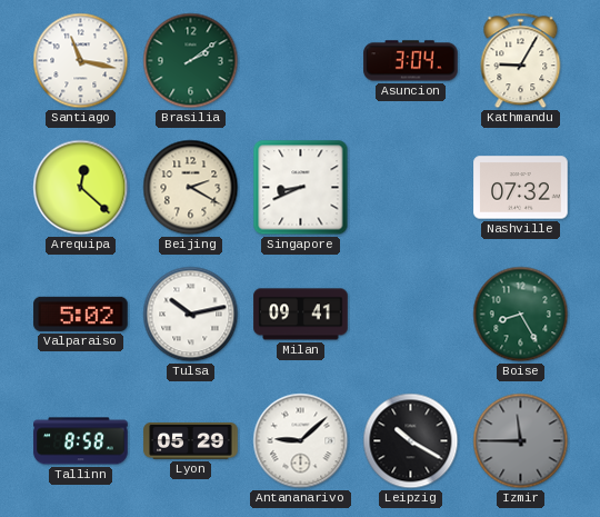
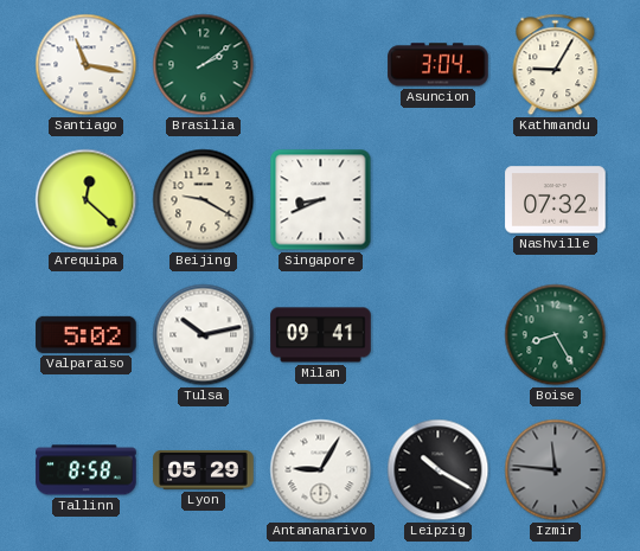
Beijing: 2:20 -> 9:20 (204, 200)
Antananarivo: 9:08 -> 9:05 (321, 470)
Izmir: 11:45 -> 11:46 (556, 470)
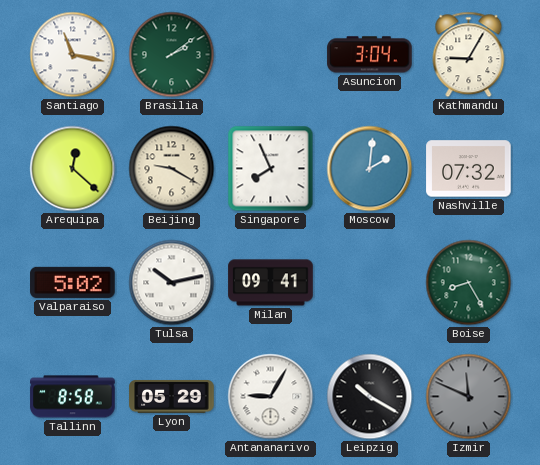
Singapore: 8:41 -> 7:56 (271, 169)
Moscow: none -> 2:01 (370, 169)
Izmir: 11:46 -> 11:49 (469, 397)
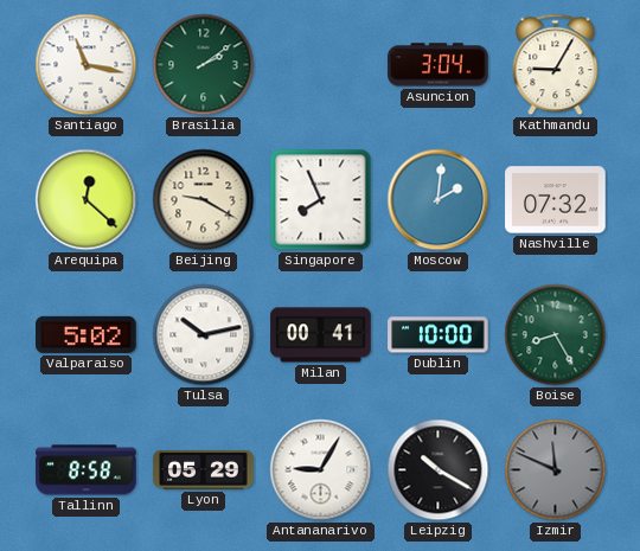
Milan: 09:41 -> 00:41 (321, 335)
Dublin: none -> 10:00 (439, 335)
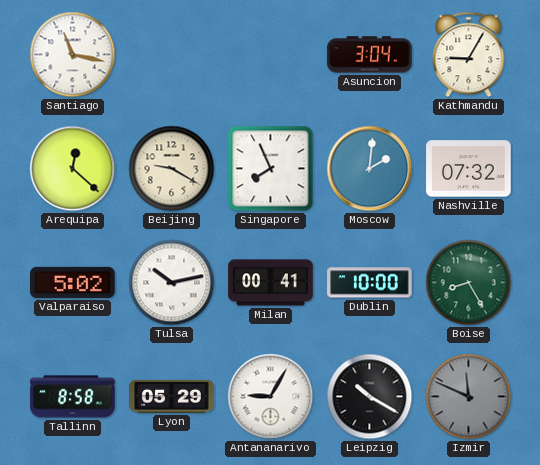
Brasilia: 2:09 -> none (204, 65)
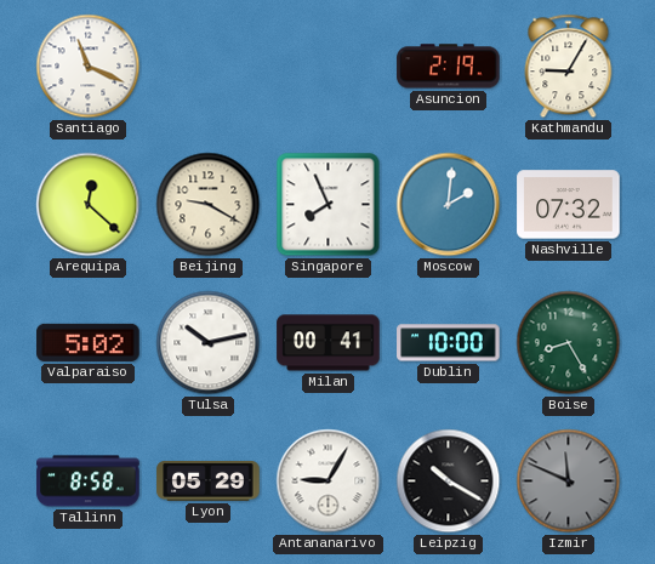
Santiago: 11:17 -> 11:19 (89, 67)
Asuncion: 3:04 -> 2:19 (449, 67)
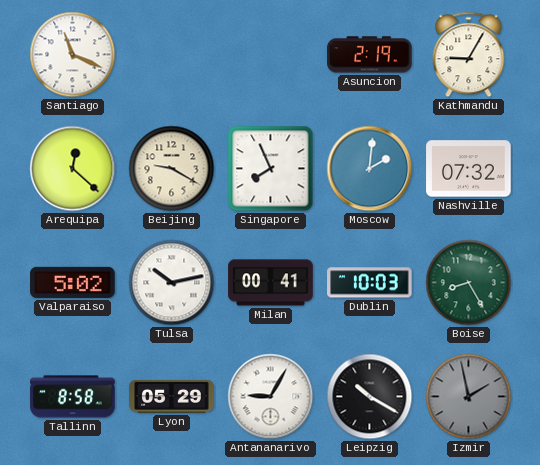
Dublin: 10:00 -> 10:03 (370, 283)
Izmir: 11:49 -> 1:58 (469, 397)
